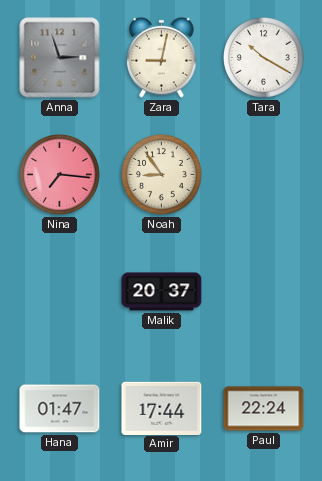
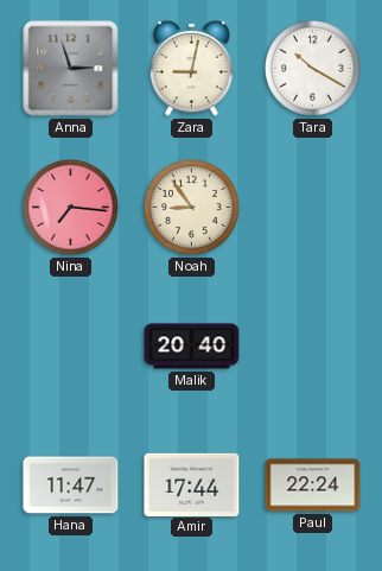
Malik: 20:37 -> 20:40 (192, 347)
Hana: 01:47 -> 11:47 (71, 486)
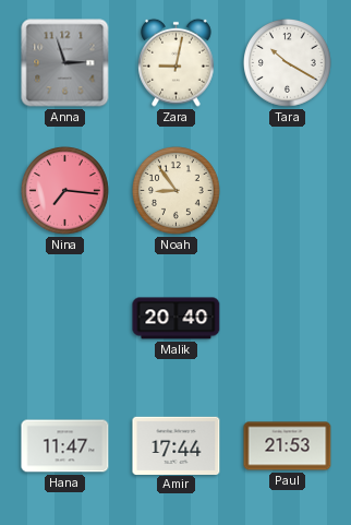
Paul: 22:24 -> 21:53 (288, 446)
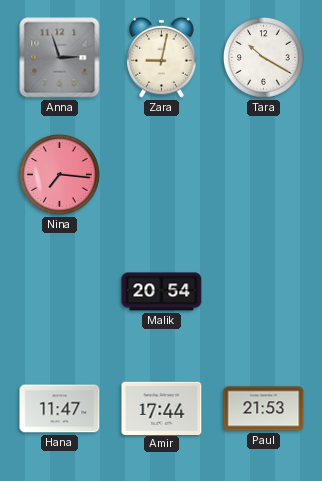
Noah: 8:54 -> none (177, 191)
Malik: 20:40 -> 20:54 (162, 292)
